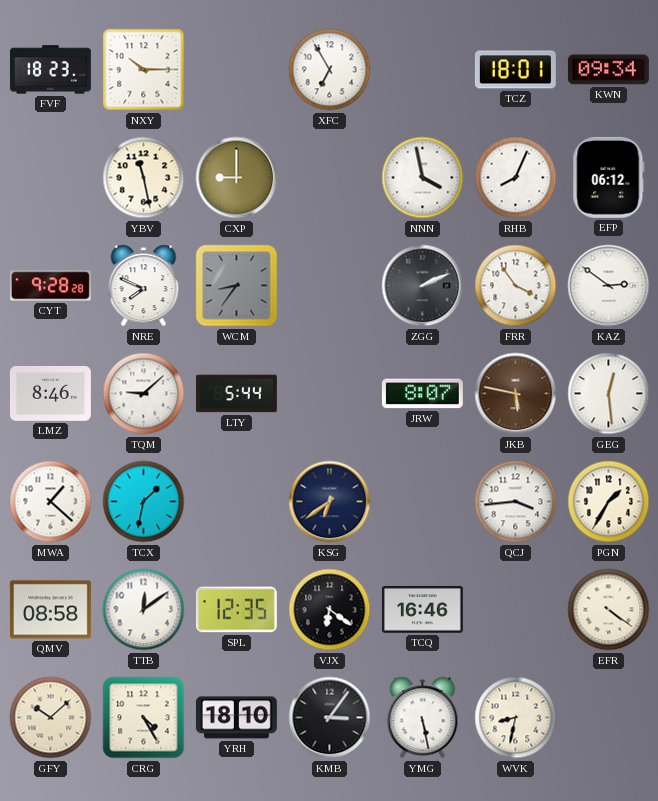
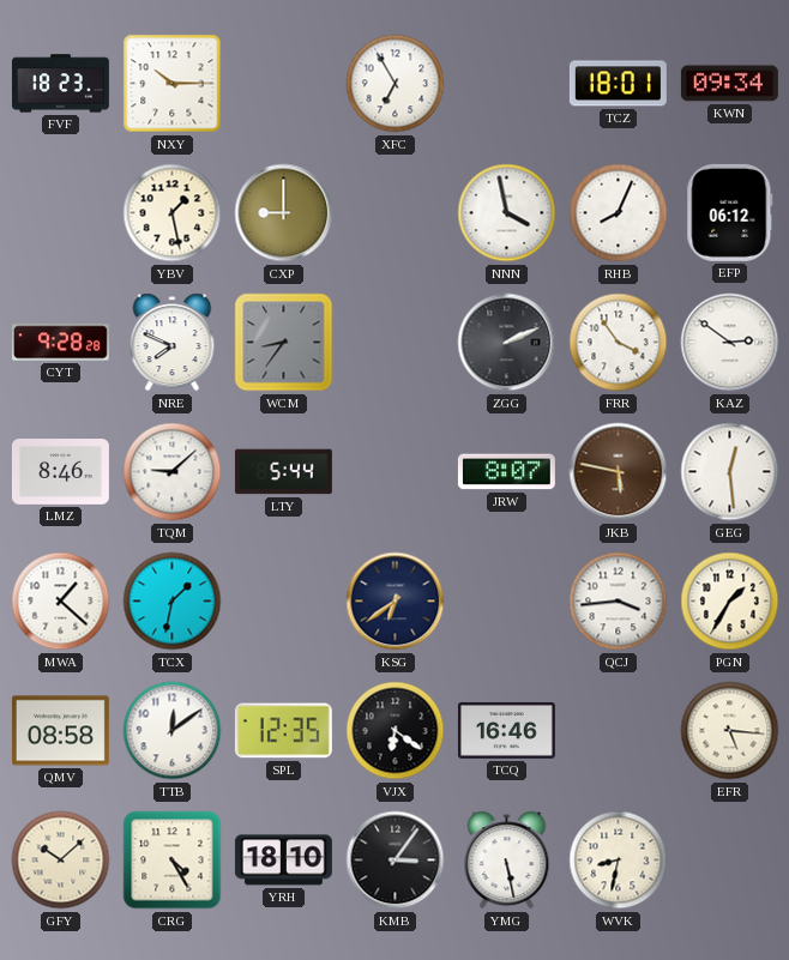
YBV: 11:28 -> 1:28 (173, 213)
EFR: 4:21 -> 5:16 (730, 731)
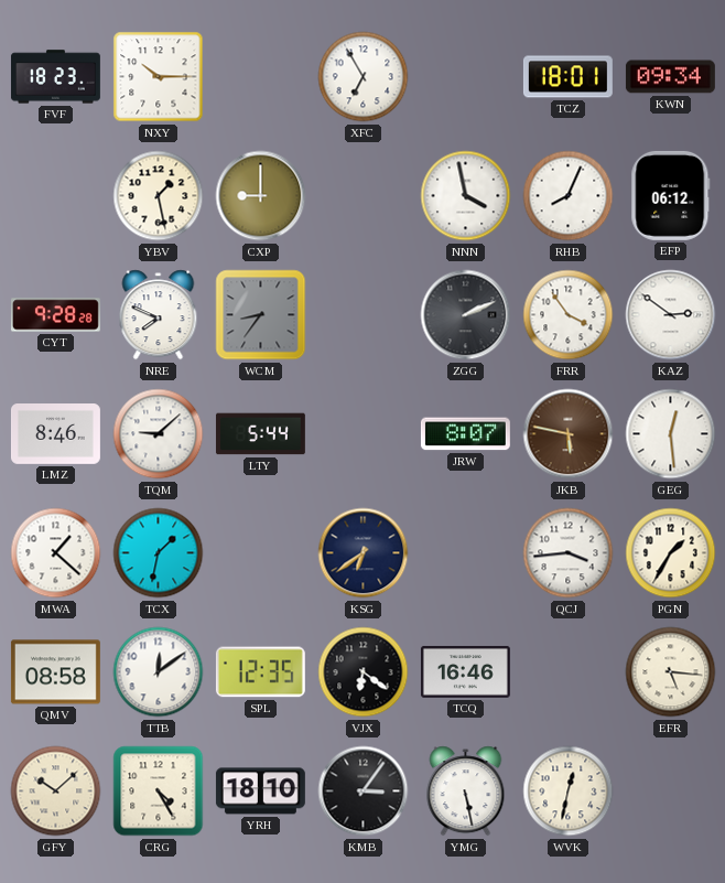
WVK: 8:32 -> 12:32 (569, 792)
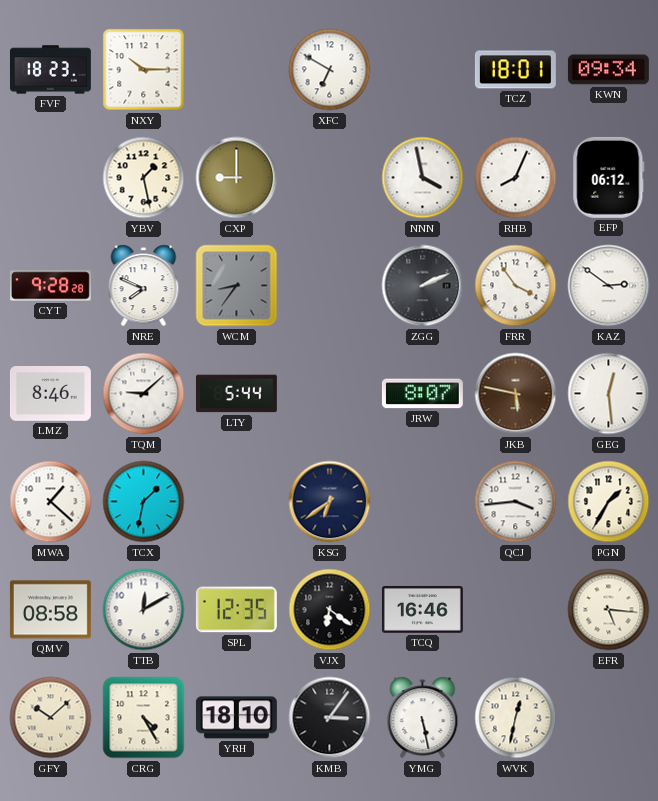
XFC: 6:55 -> 6:50 (330, 70)
TTB: 12:09 -> 12:10 (144, 610)
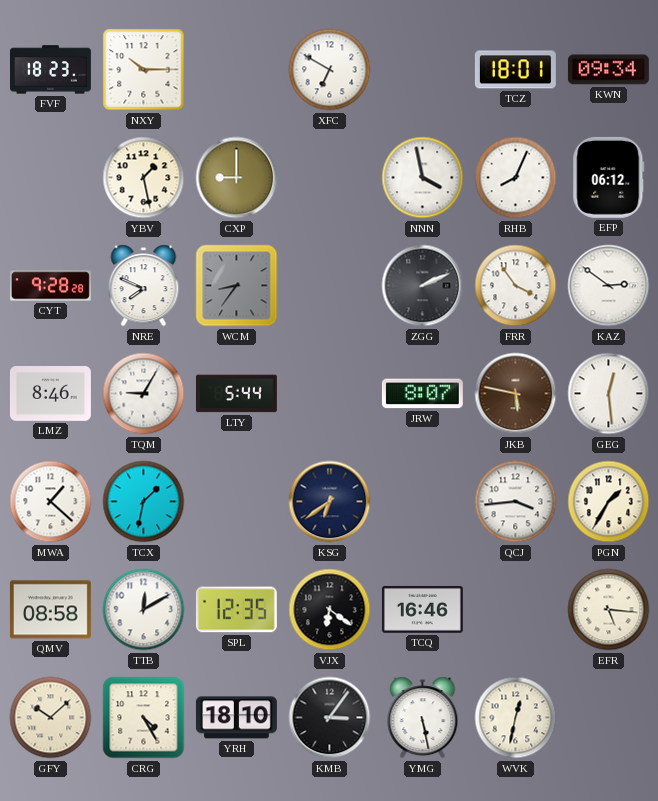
TQM: 9:08 -> 9:05 (144, 394)
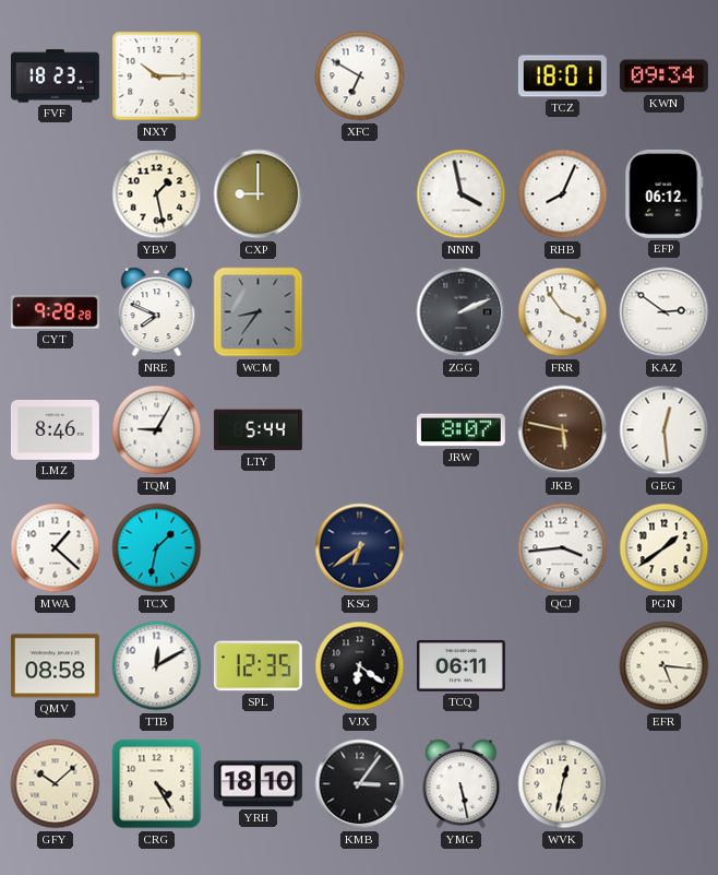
PGN: 1:35 -> 1:39 (665, 548)
TCQ: 16:46 -> 06:11 (460, 665)
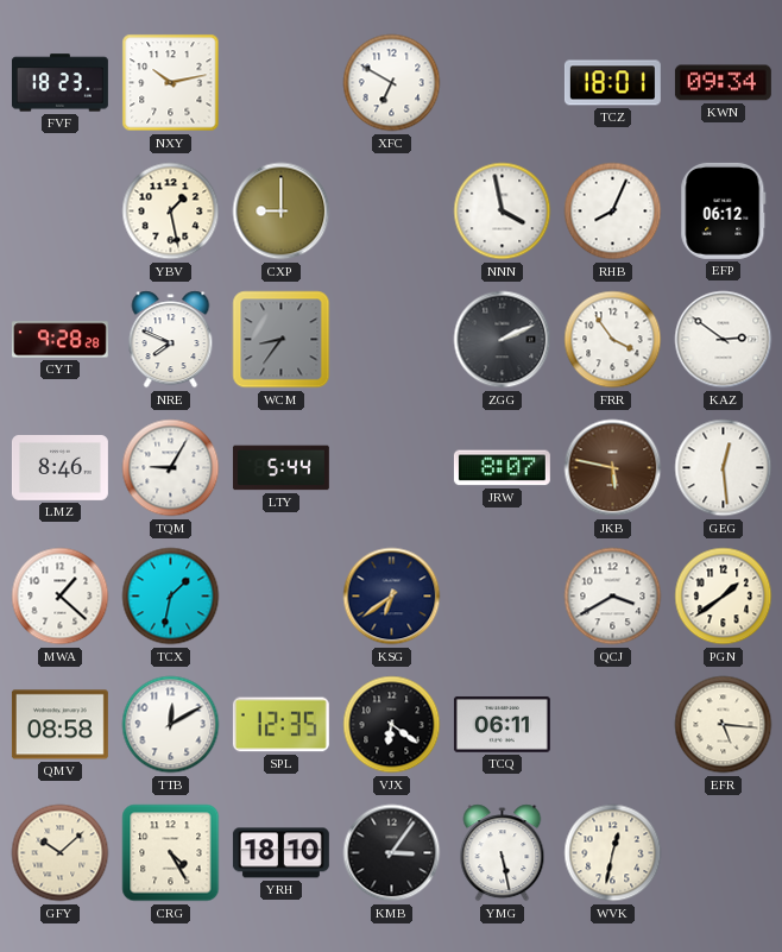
NXY: 10:15 -> 10:13 (171, 83)
QCJ: 3:44 -> 3:40 (613, 597)
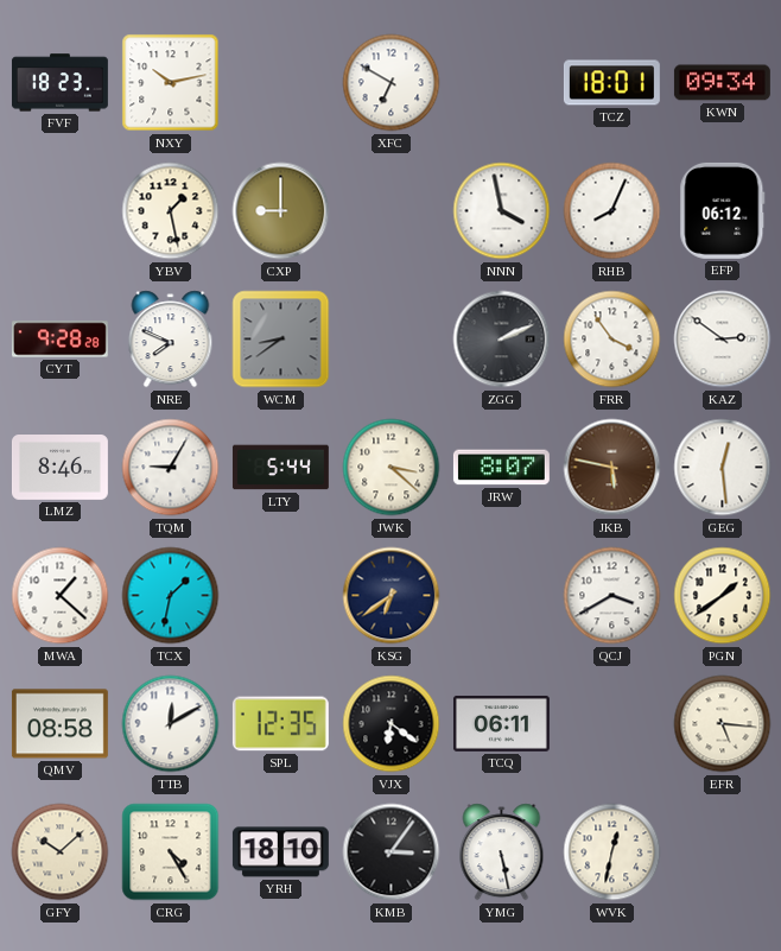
WCM: 8:36 -> 8:39 (281, 340)
JWK: none -> 3:22 (392, 468)
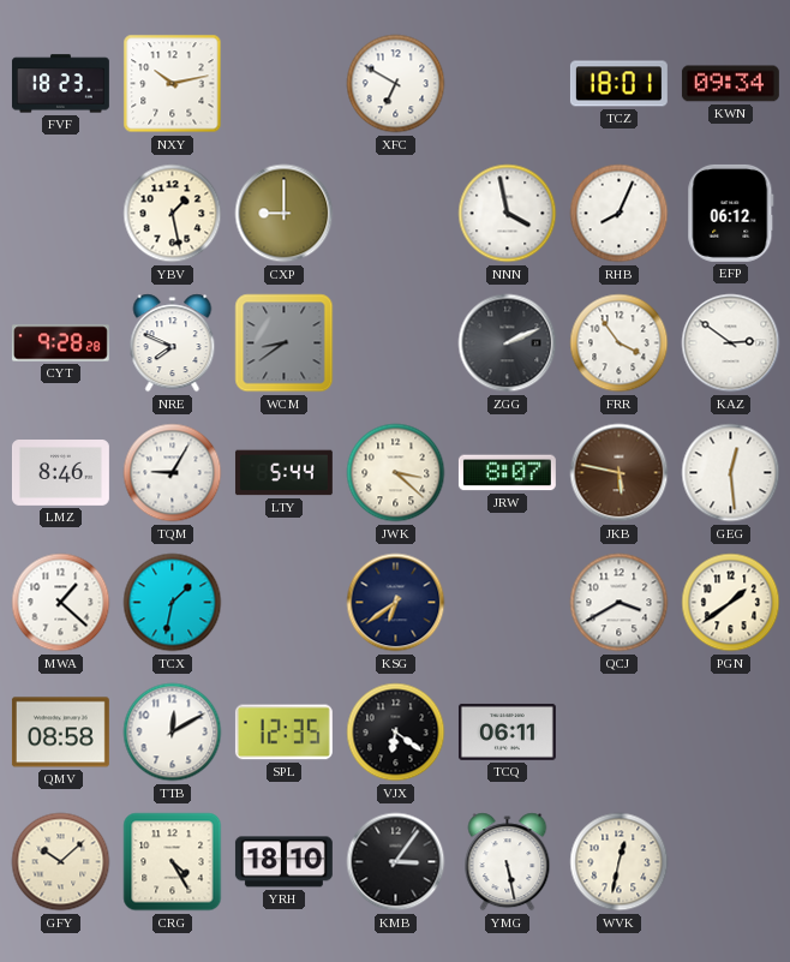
EFR: 5:16 -> none (723, 724)
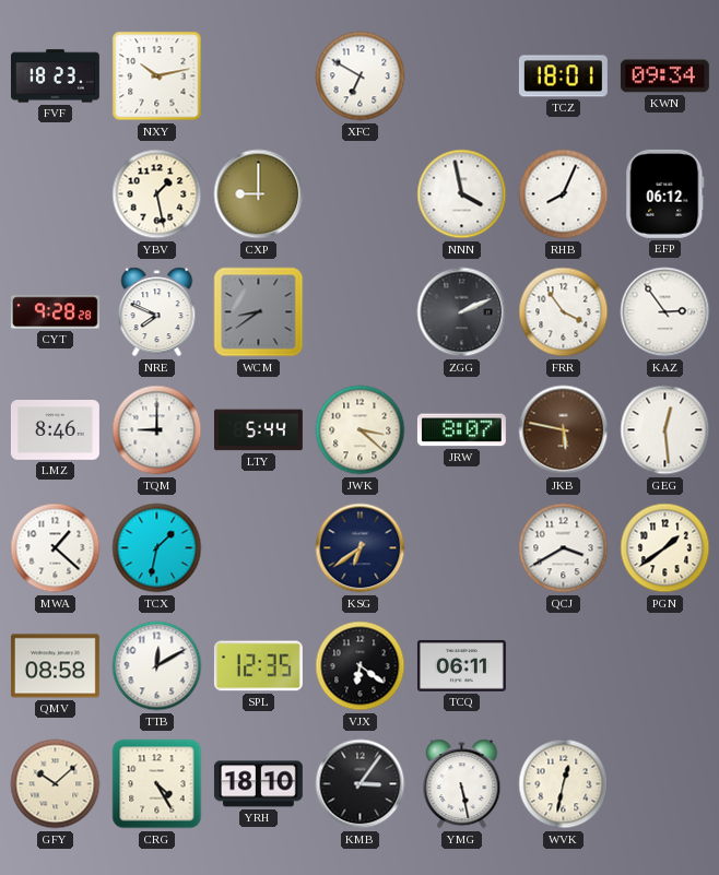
KAZ: 2:51 -> 2:54 (665, 312)
TQM: 9:05 -> 9:00 (157, 430)
